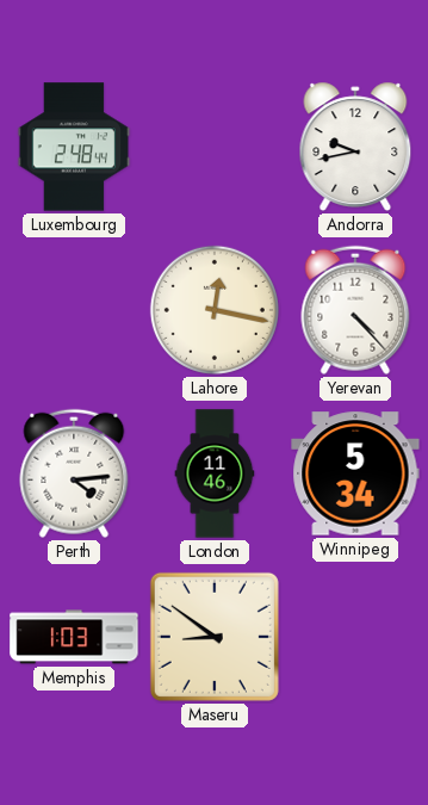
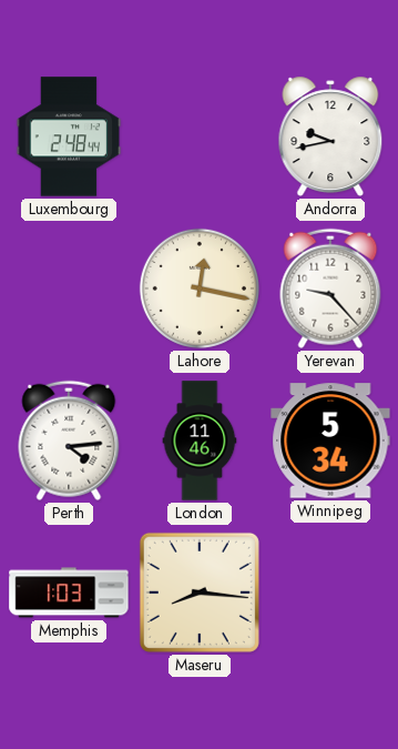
Yerevan: 4:23 -> 9:23 (330, 289)
Maseru: 8:51 -> 8:16 (200, 593)
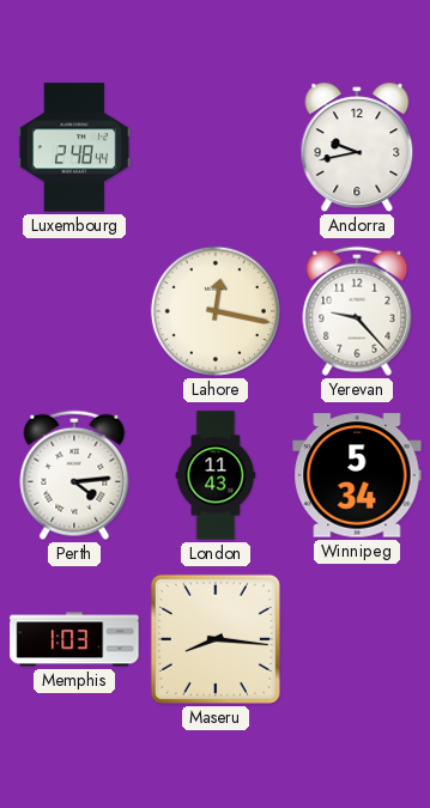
London: 11:46 -> 11:43 (216, 475)
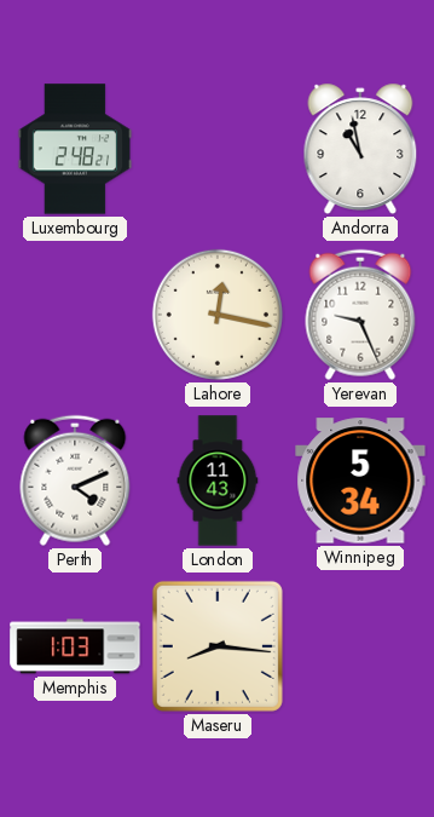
Luxembourg: 2:48:44 -> 2:48:21 (75, 149)
Andorra: 9:43 -> 10:58 (360, 149)
Yerevan: 9:23 -> 9:26 (360, 315)
Perth: 4:14 -> 4:11 (75, 481)
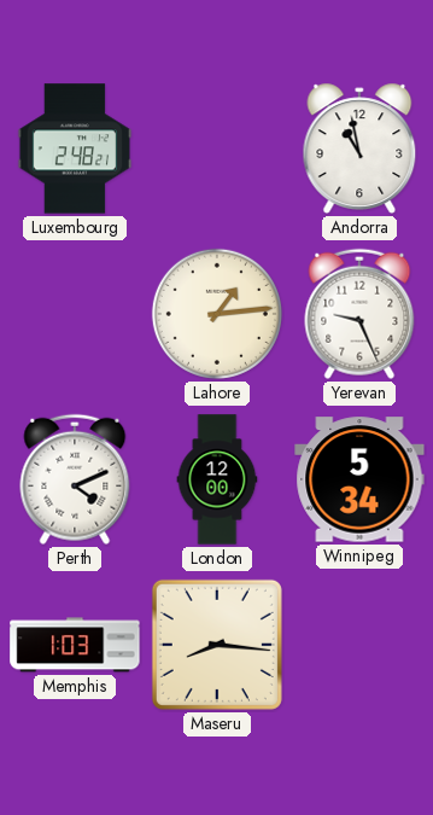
Lahore: 12:17 -> 1:14 (217, 314)
London: 11:43 -> 12:00 (217, 479)
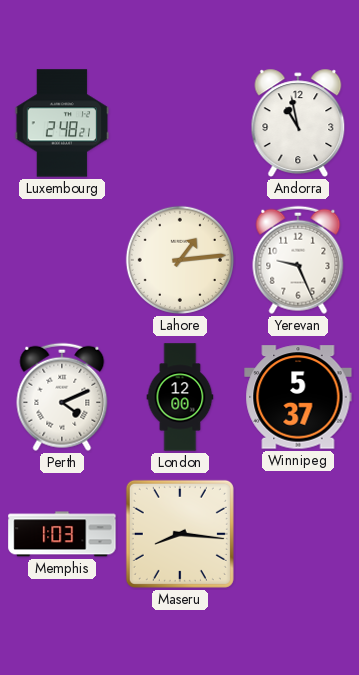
Winnipeg: 5:34 -> 5:37 (298, 397)
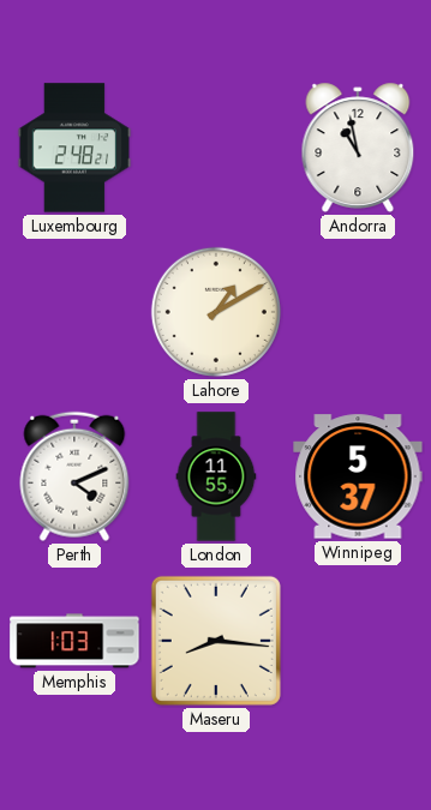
Lahore: 1:14 -> 1:10 (216, 312)
Yerevan: 9:26 -> none (298, 260)
London: 12:00 -> 11:55 (216, 476)
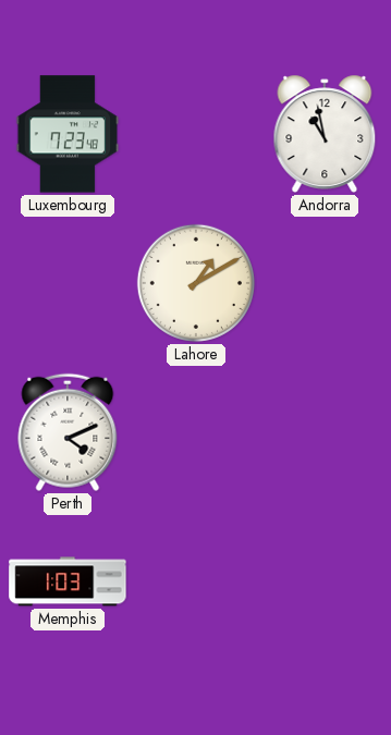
Luxembourg: 2:48 -> 7:23 (68, 134)
London: 11:55 -> none (216, 476)
Winnipeg: 5:37 -> none (358, 476)
Maseru: 8:16 -> none (216, 641)
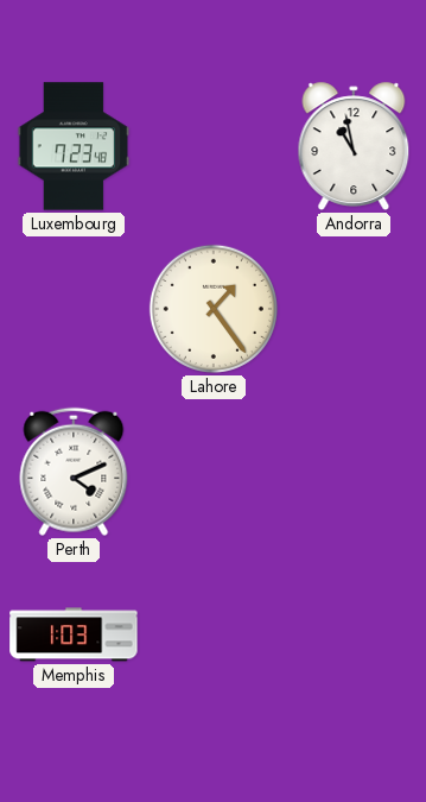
Lahore: 1:10 -> 1:24 (214, 309)
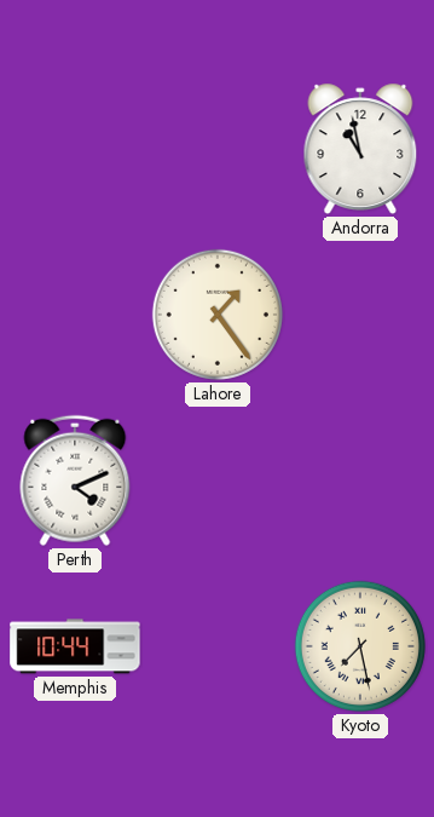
Luxembourg: 7:23 -> none (74, 146)
Memphis: 1:03 -> 10:44 (75, 646)
Kyoto: none -> 7:28 (360, 646)
